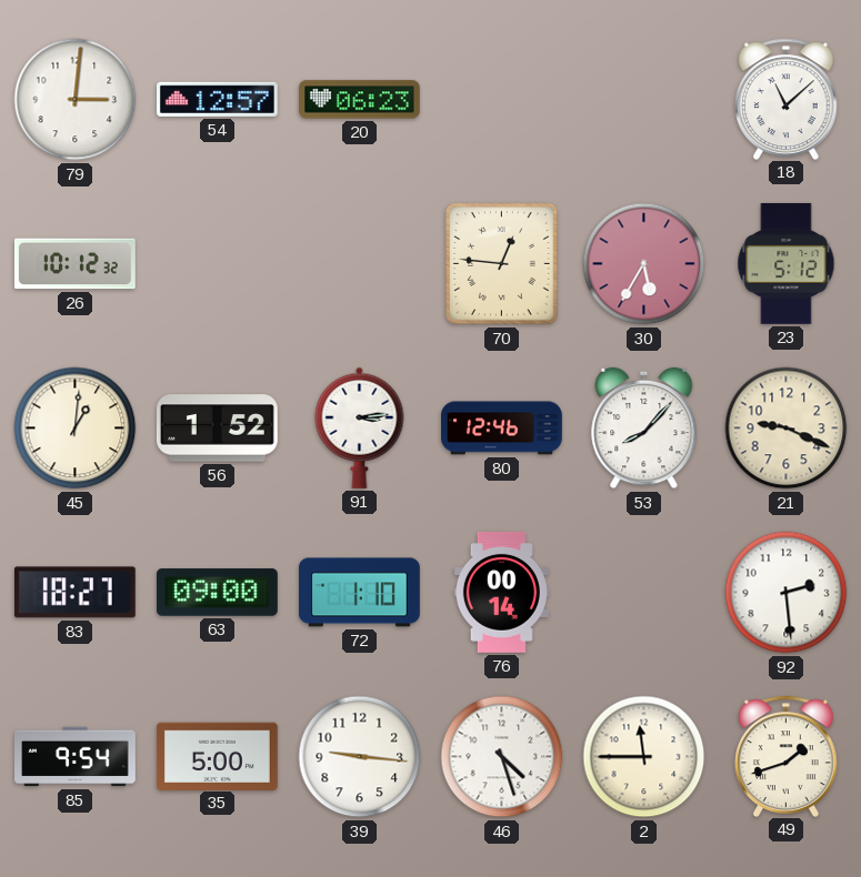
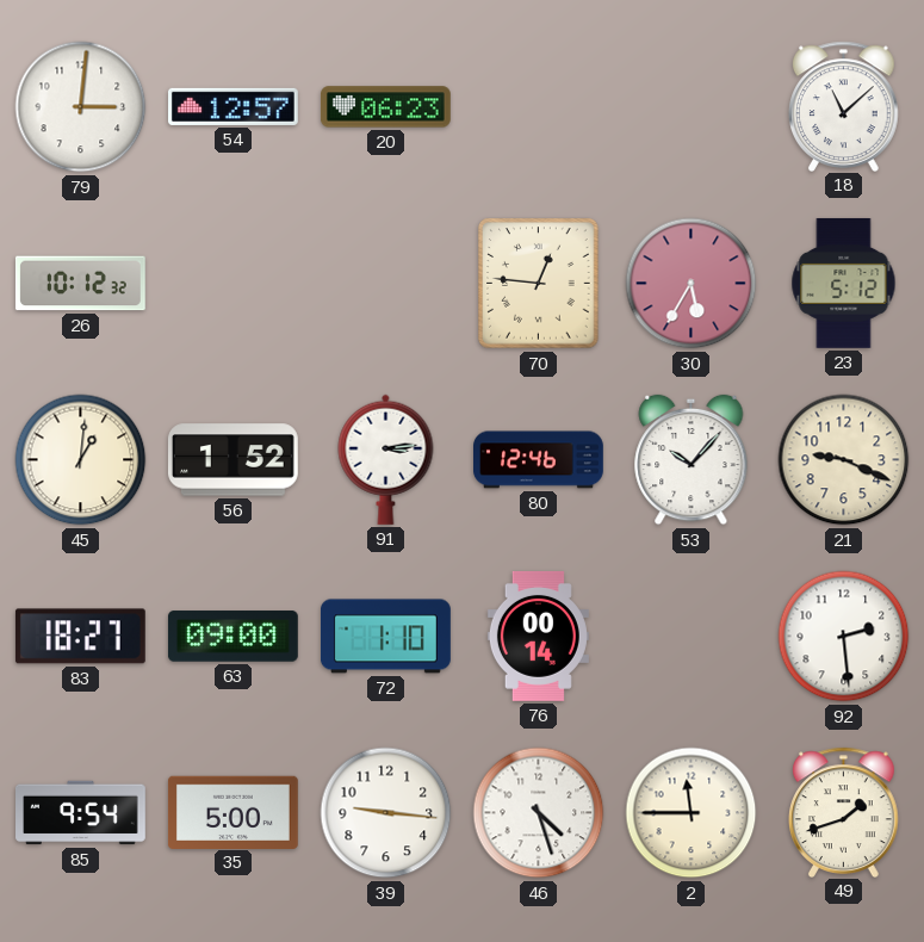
53: 8:07 -> 10:07 (692, 460)
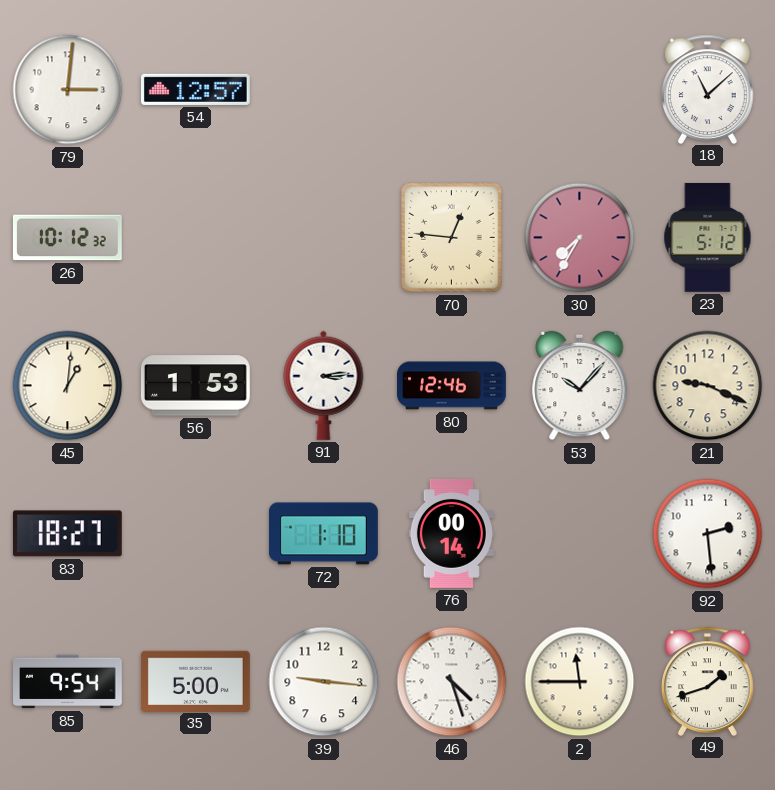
20: 06:23 -> none (385, 107)
30: 5:35 -> 7:35 (580, 238)
56: 1:52 -> 1:53 (195, 386)
63: 09:00 -> none (232, 637)
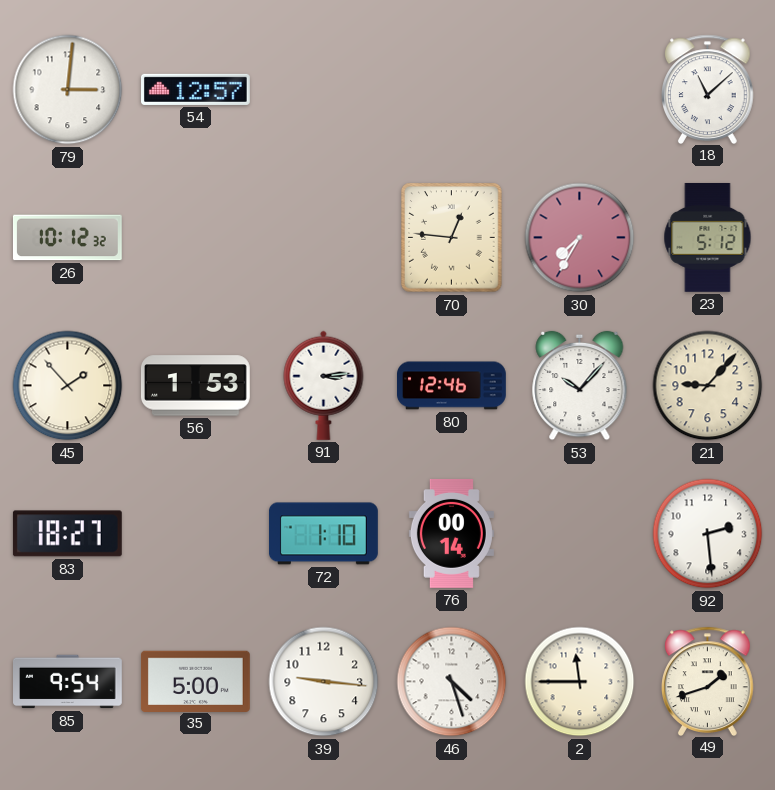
45: 1:01 -> 1:53 (68, 386)
21: 9:19 -> 9:07 (708, 386)
